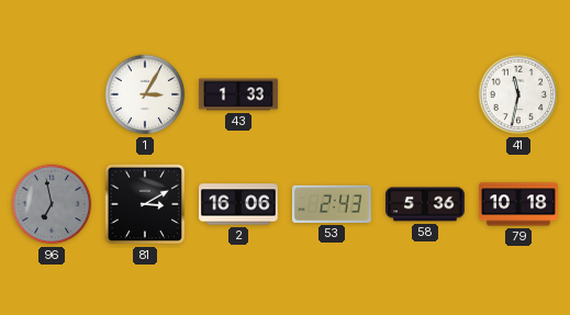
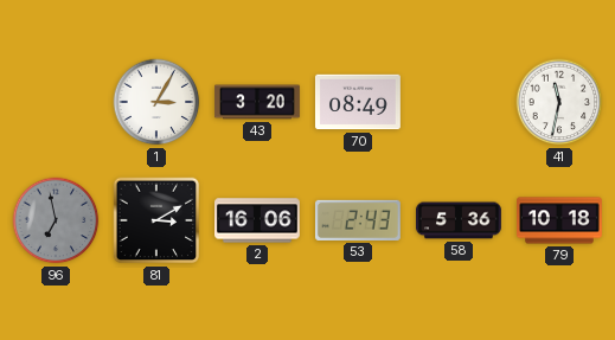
43: 1:33 -> 3:20 (258, 102)
70: none -> 08:49 (358, 102)
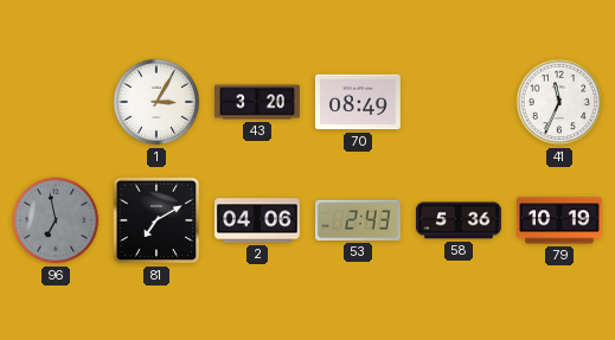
41: 11:32 -> 11:34 (559, 102)
81: 3:10 -> 7:10 (156, 220)
2: 16:06 -> 04:06 (258, 220)
79: 10:18 -> 10:19 (560, 220)
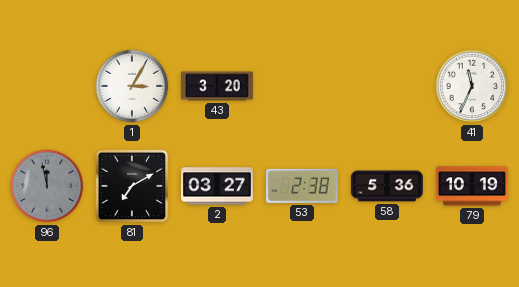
70: 08:49 -> none (358, 102)
96: 6:58 -> 11:58 (47, 186)
2: 04:06 -> 03:27 (218, 186)
53: 2:43 -> 2:38 (302, 186)
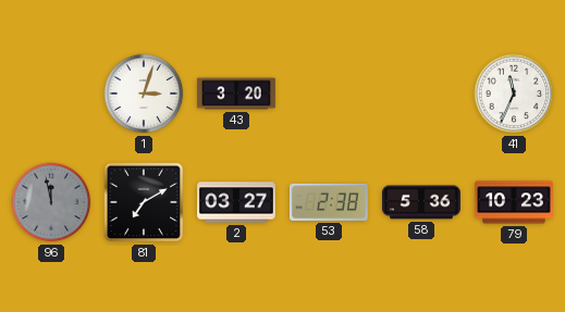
1: 3:05 -> 3:03 (144, 93)
79: 10:19 -> 10:23 (515, 202)
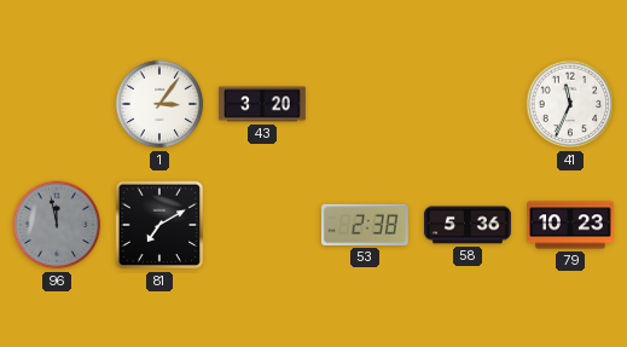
1: 3:03 -> 3:06 (159, 104)
2: 03:27 -> none (237, 202)
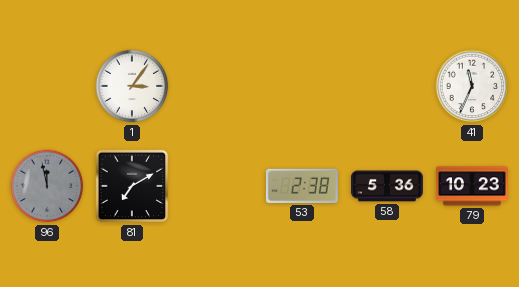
43: 3:20 -> none (263, 104)
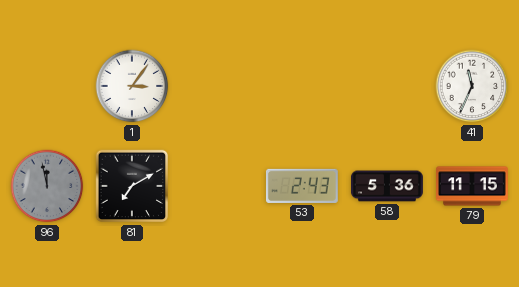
53: 2:38 -> 2:43 (302, 186)
79: 10:23 -> 11:15 (473, 186)
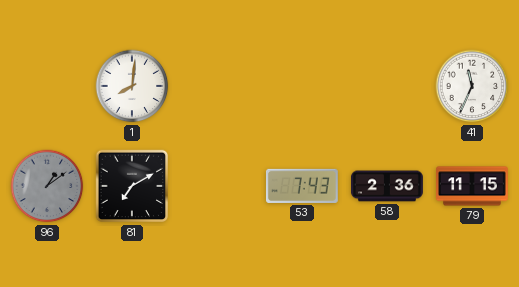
1: 3:06 -> 8:01 (132, 86)
96: 11:58 -> 1:09 (47, 186)
53: 2:43 -> 7:43 (302, 186)
58: 5:36 -> 2:36 (387, 186)
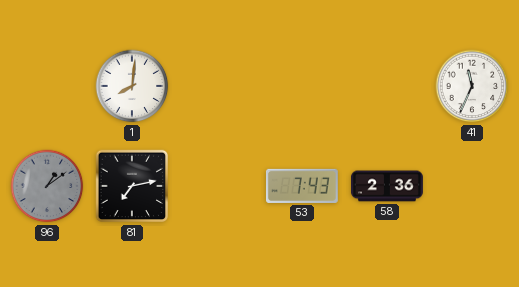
81: 7:10 -> 7:13 (132, 186)
79: 11:15 -> none (473, 186)
